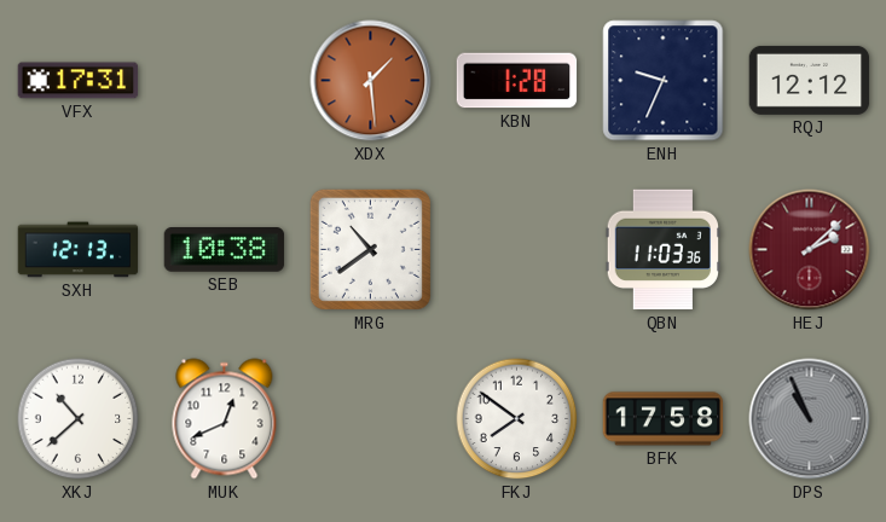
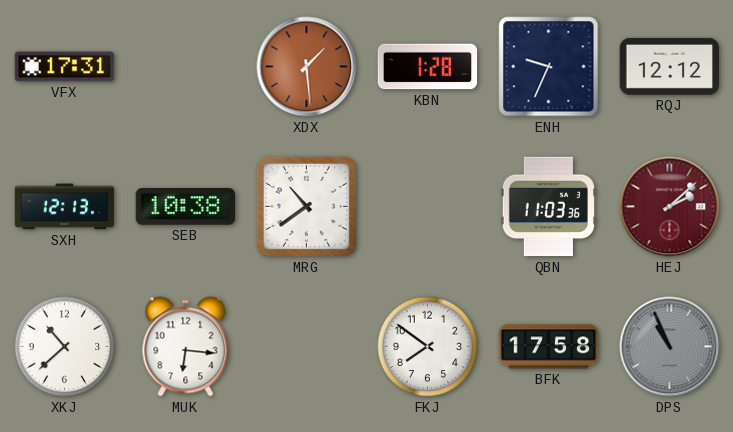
MUK: 12:41 -> 6:16 (186, 347)
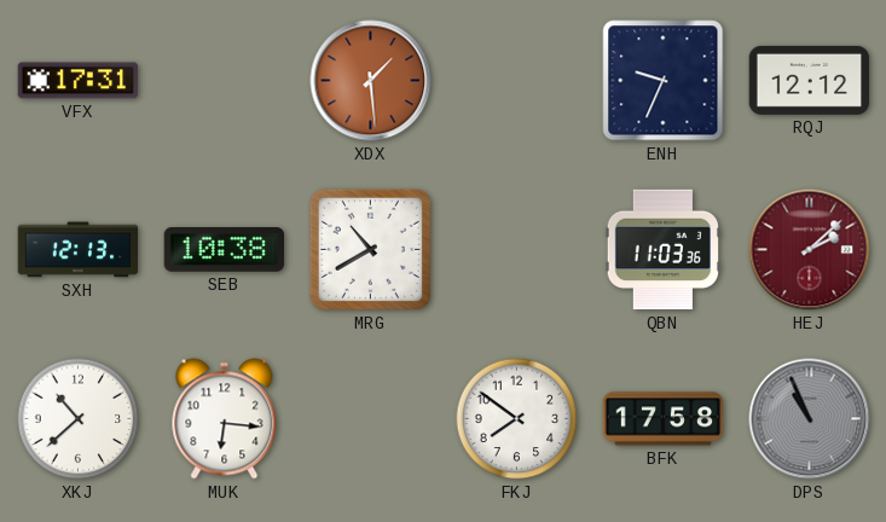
KBN: 1:28 -> none (428, 67)
MRG: 10:39 -> 10:40 (370, 249)
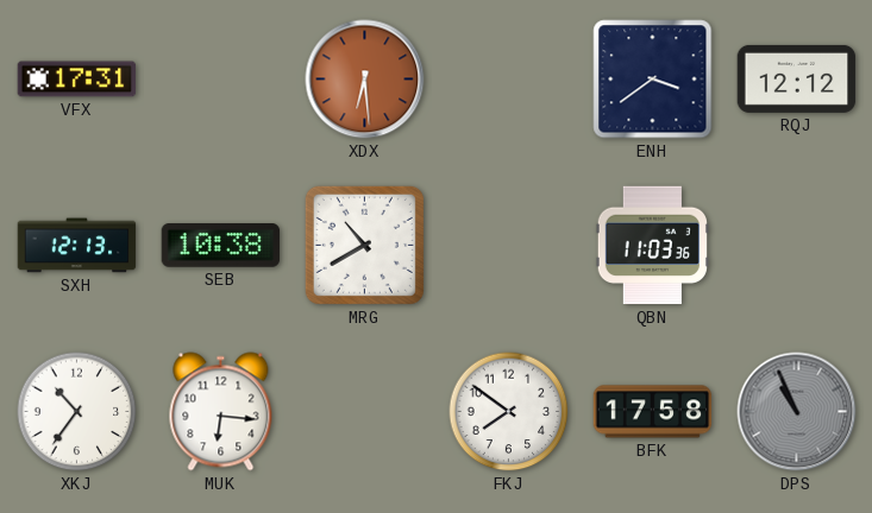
XDX: 1:29 -> 6:29 (365, 80)
ENH: 9:34 -> 3:39 (653, 80)
HEJ: 2:08 -> none (810, 250)
XKJ: 10:38 -> 10:36 (77, 412)
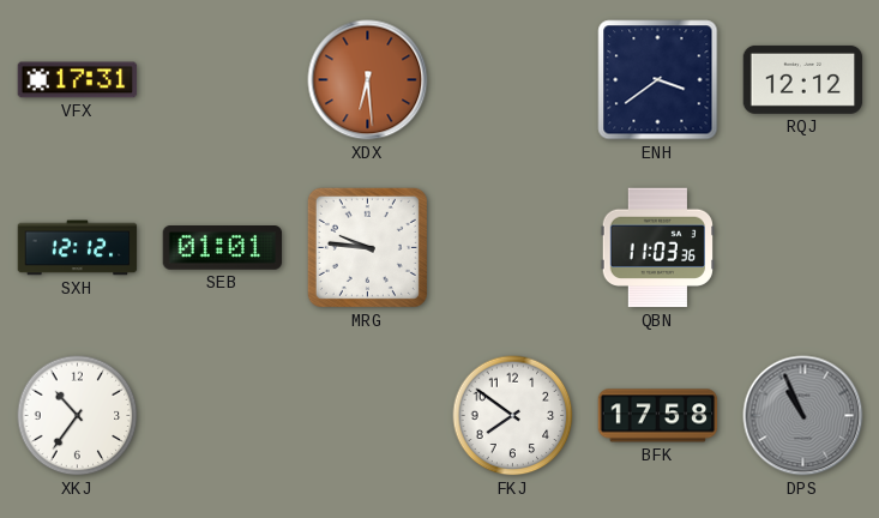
SXH: 12:13 -> 12:12 (78, 248)
SEB: 10:38 -> 01:01 (223, 248)
MRG: 10:40 -> 9:46 (367, 247)
MUK: 6:16 -> none (221, 412)
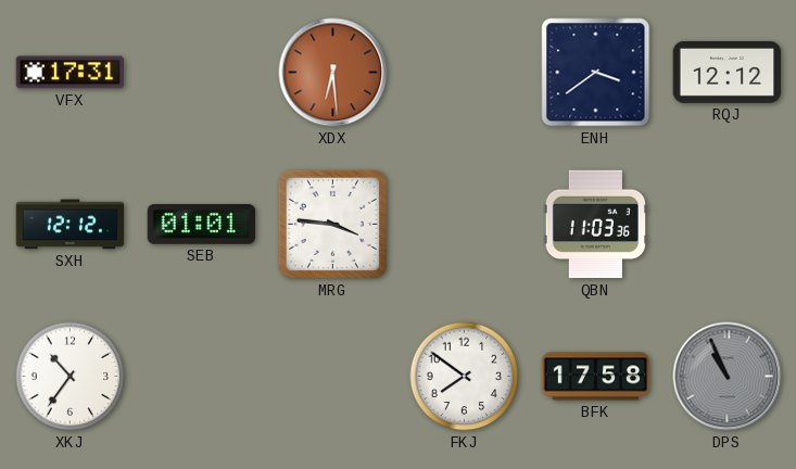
MRG: 9:46 -> 3:46 (332, 224)
